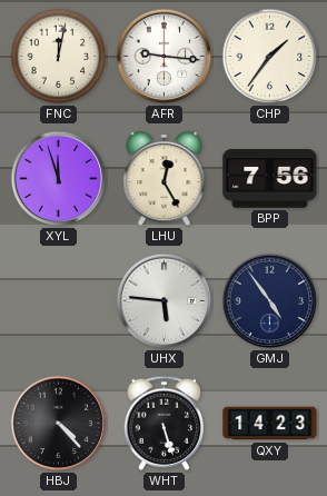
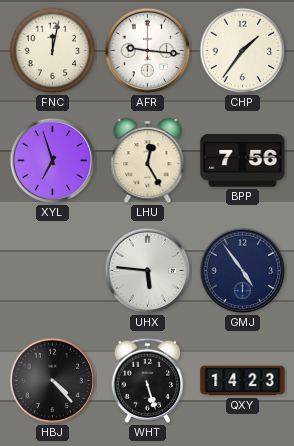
XYL: 11:57 -> 6:57 (53, 161)
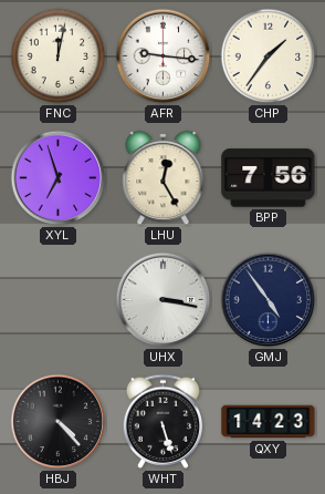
UHX: 5:46 -> 3:17 (164, 300)
